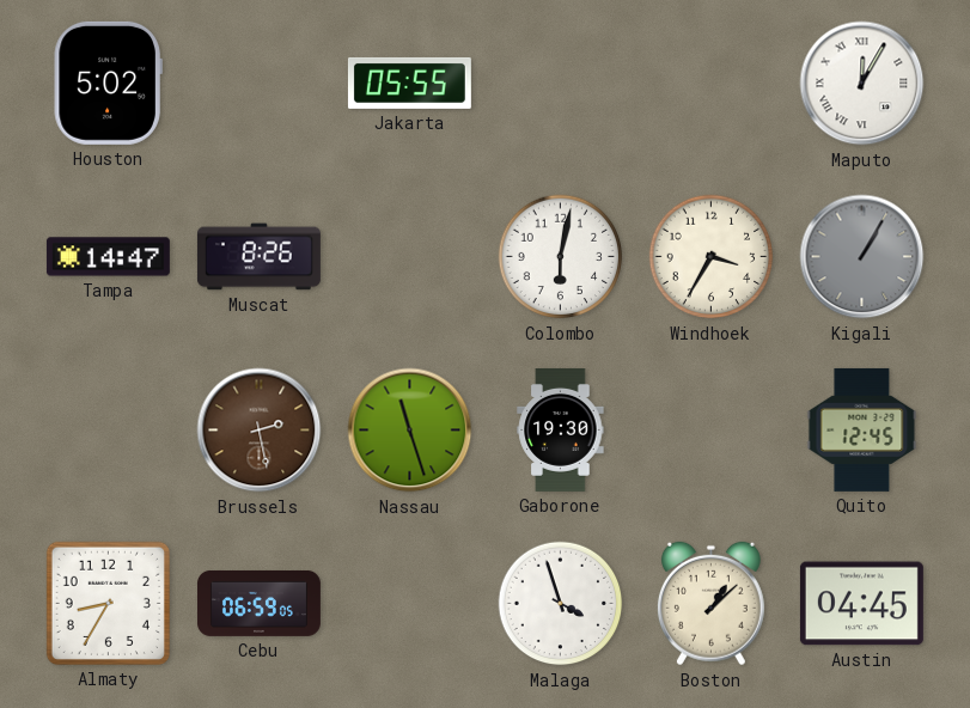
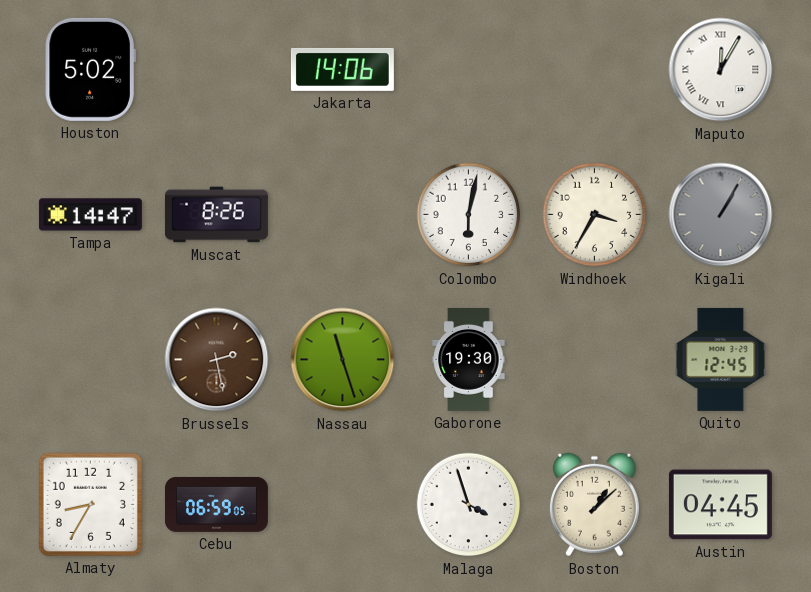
Jakarta: 05:55 -> 14:06 (342, 69)
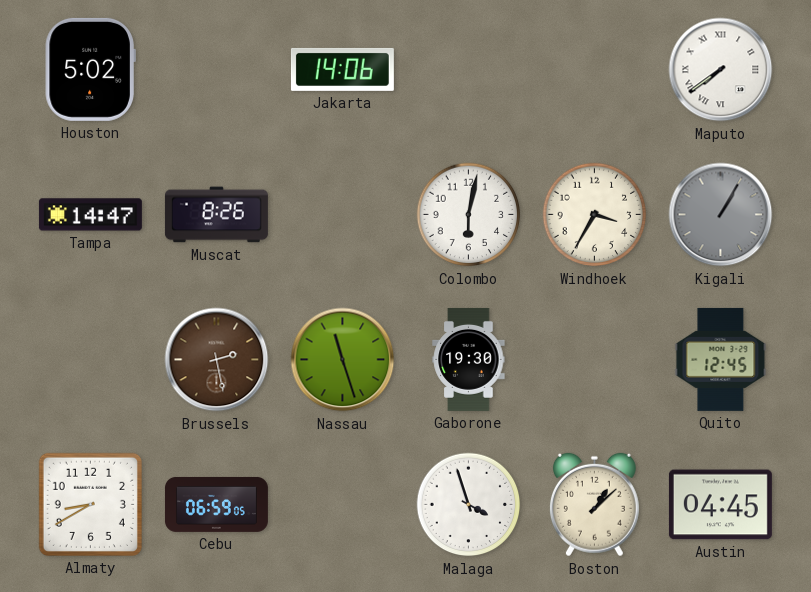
Maputo: 12:05 -> 7:39 (721, 70)
Almaty: 8:35 -> 8:40 (90, 504)
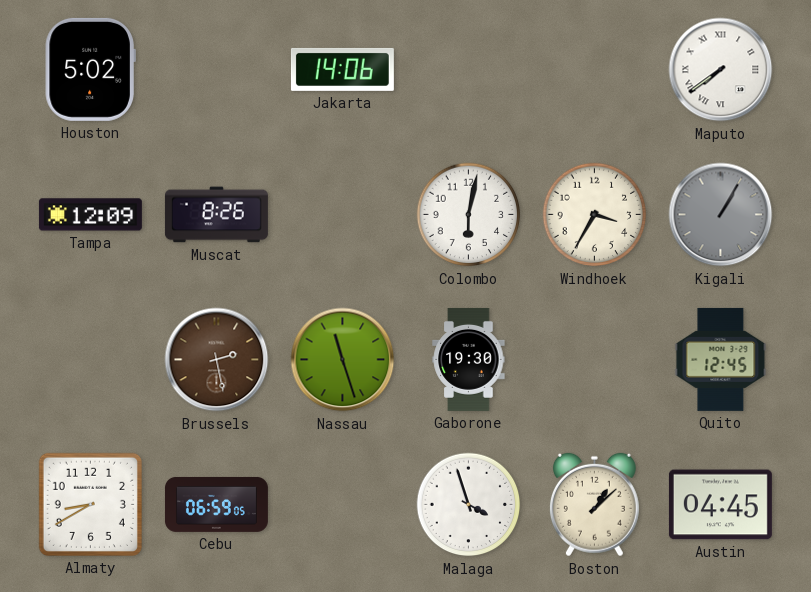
Tampa: 14:47 -> 12:09 (90, 215)
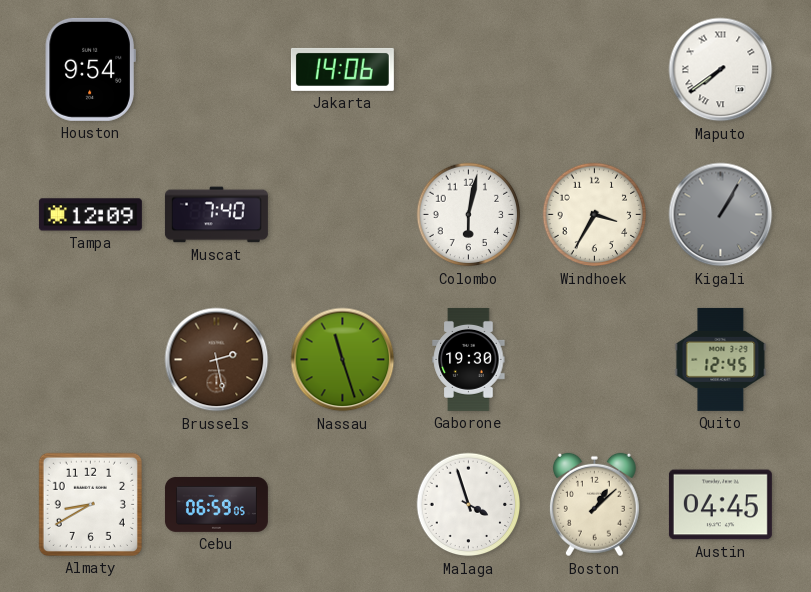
Houston: 5:02 -> 9:54 (90, 69)
Muscat: 8:26 -> 7:40 (216, 215)
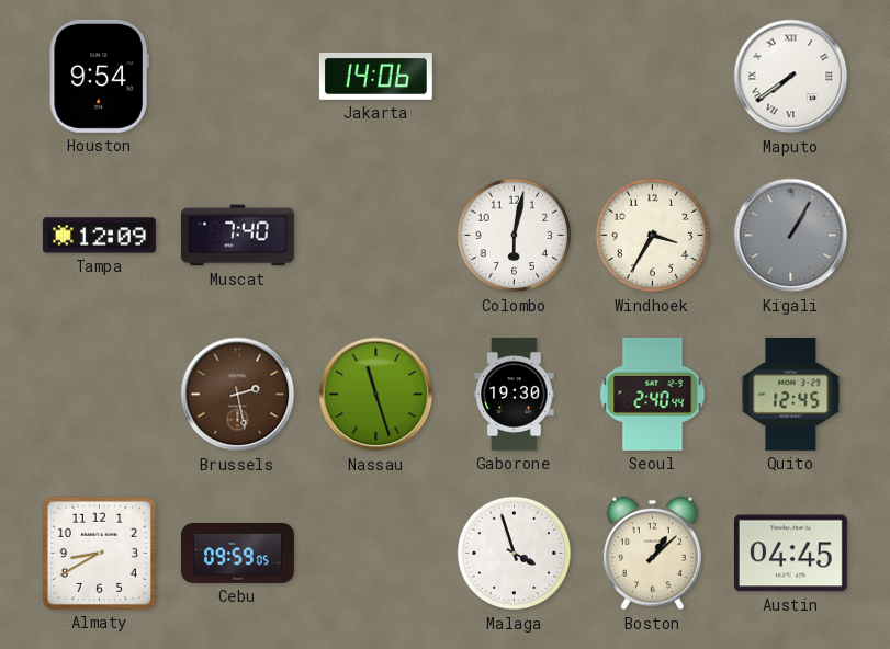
Seoul: none -> 2:40 (653, 394)
Cebu: 06:59 -> 09:59 (237, 553)
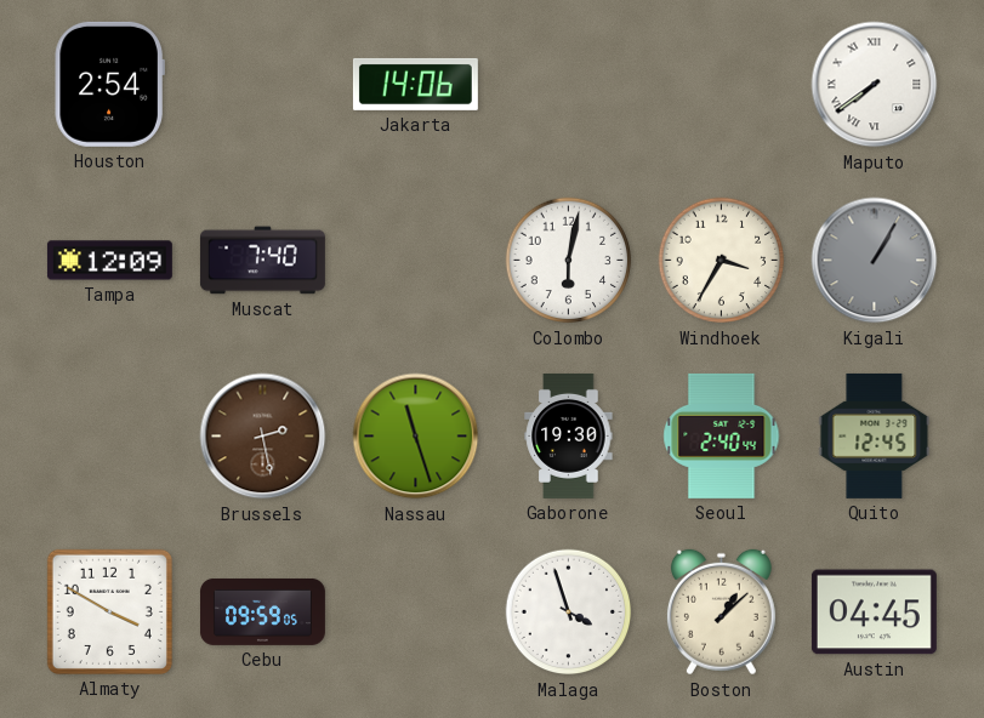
Houston: 9:54 -> 2:54 (109, 84)
Almaty: 8:40 -> 3:50 (109, 611)
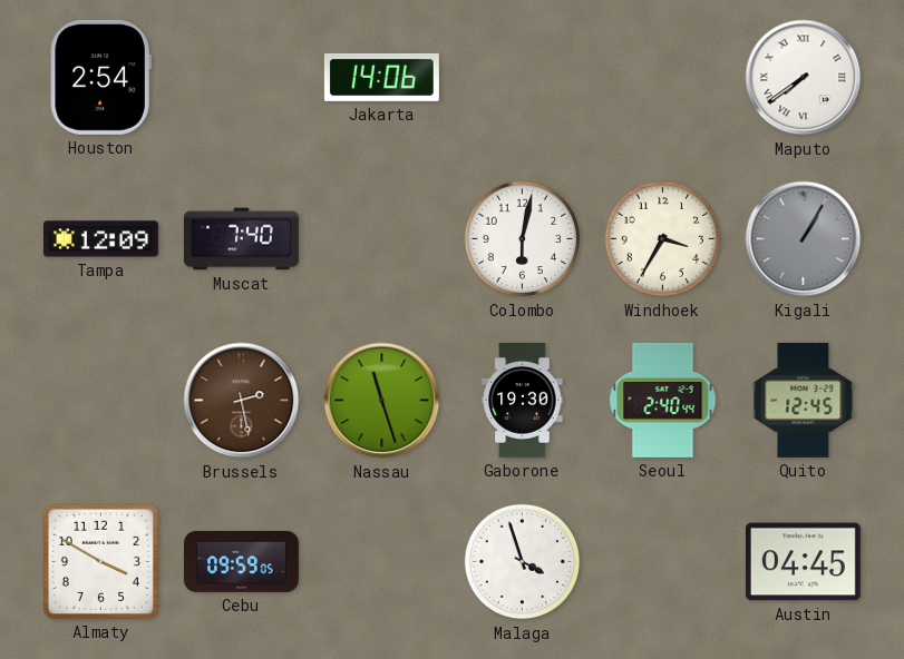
Boston: 1:08 -> none (721, 612)
